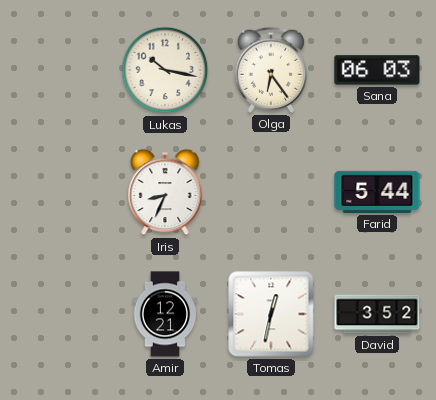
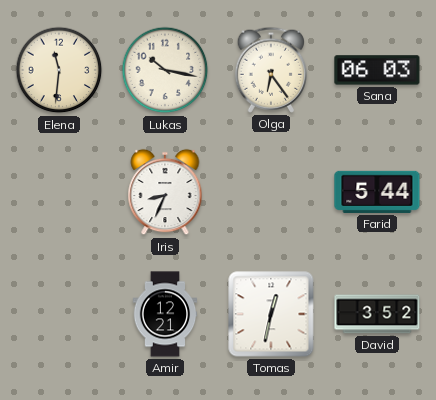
Elena: none -> 11:31 (59, 70)
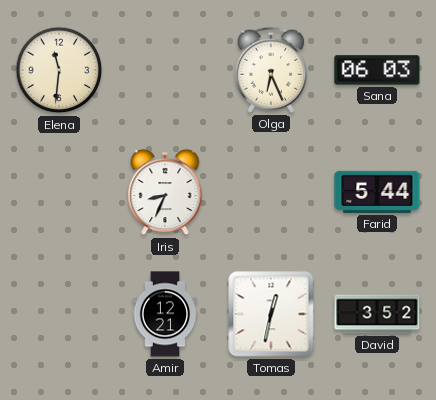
Lukas: 10:17 -> none (165, 70)
Olga: 6:24 -> 6:26 (271, 70)
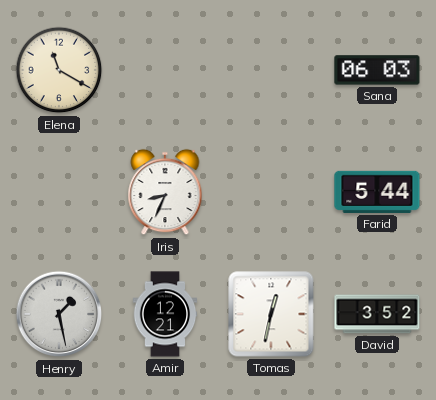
Elena: 11:31 -> 11:20 (59, 70)
Olga: 6:26 -> none (271, 70)
Henry: none -> 1:28 (59, 314)
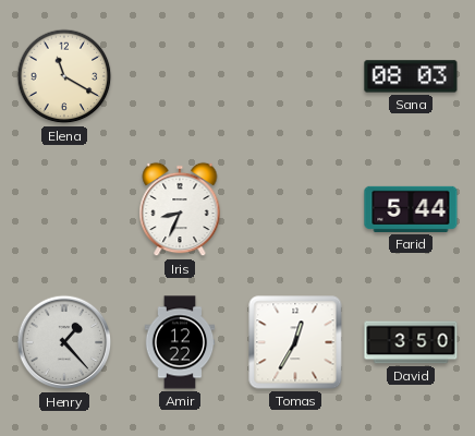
Sana: 06:03 -> 08:03 (411, 76)
Henry: 1:28 -> 1:23 (64, 342)
Amir: 12:21 -> 12:22 (180, 342)
Tomas: 12:32 -> 12:35 (295, 342)
David: 3:52 -> 3:50 (411, 342)
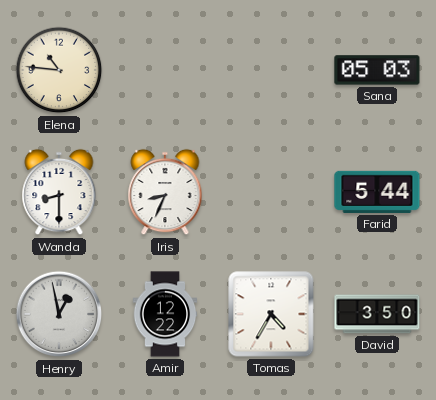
Elena: 11:20 -> 10:46 (59, 70)
Sana: 08:03 -> 05:03 (377, 70)
Wanda: none -> 8:30 (59, 192)
Henry: 1:23 -> 12:58 (59, 314)
Tomas: 12:35 -> 4:35 (271, 314)
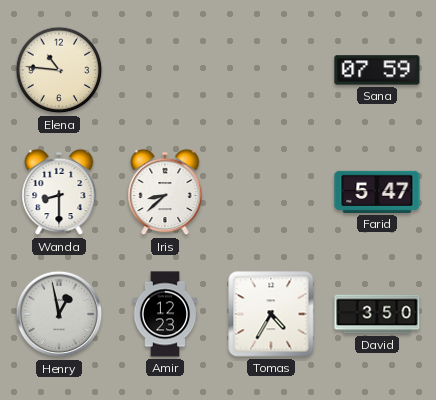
Sana: 05:03 -> 07:59 (377, 70)
Iris: 8:34 -> 8:38 (165, 192)
Farid: 5:44 -> 5:47 (377, 192)
Amir: 12:22 -> 12:23 (165, 314)
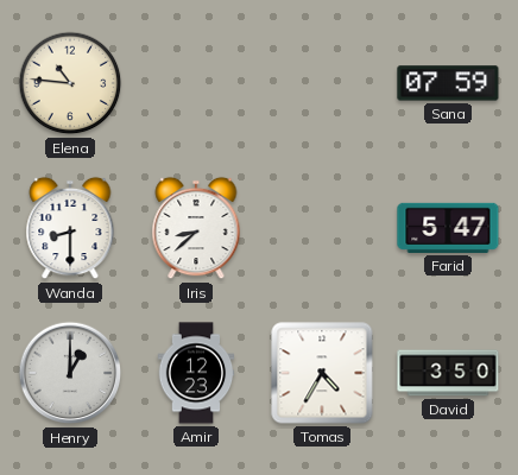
Henry: 12:58 -> 1:00 (70, 373)
